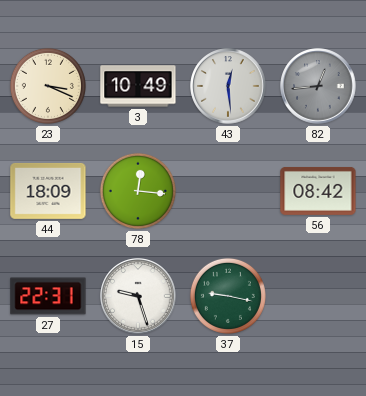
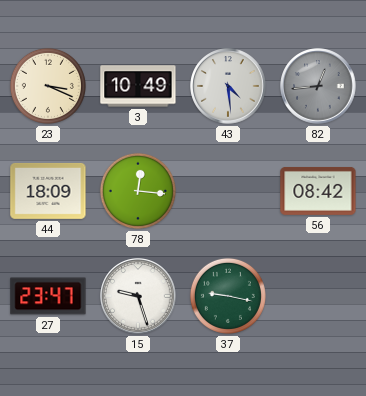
43: 12:29 -> 4:29 (228, 86)
27: 22:31 -> 23:47 (48, 296)
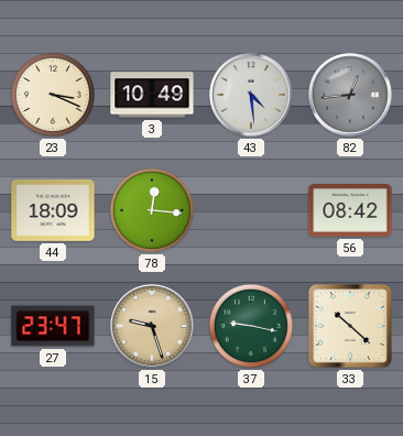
15 dial: white -> champagne (152, 326)
33: none -> 10:22 (350, 326)
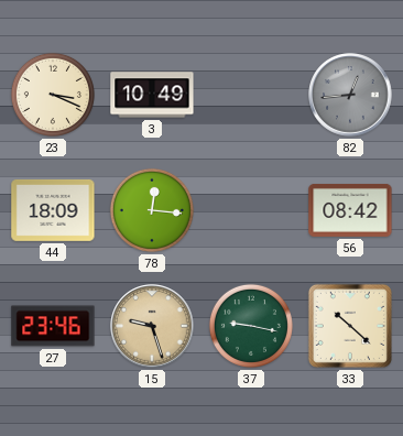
43: 4:29 -> none (251, 95)
27: 23:47 -> 23:46 (53, 326)
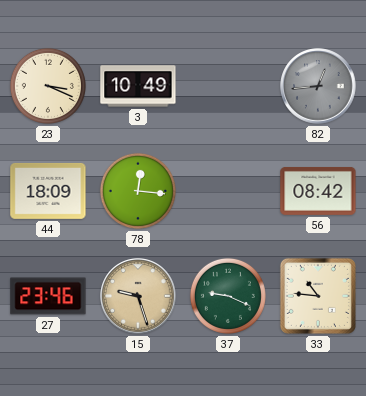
37: 9:17 -> 9:19 (228, 296)
33: 10:22 -> 10:46 (318, 296)
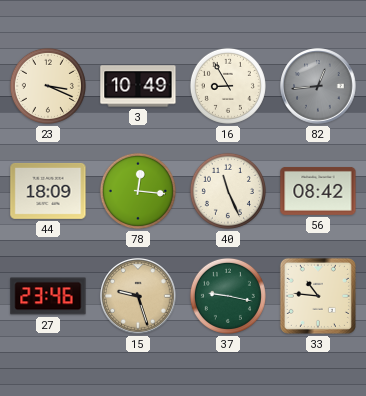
16: none -> 8:55 (228, 86)
40: none -> 11:26 (228, 191)
37: 9:19 -> 9:17 (228, 296)
